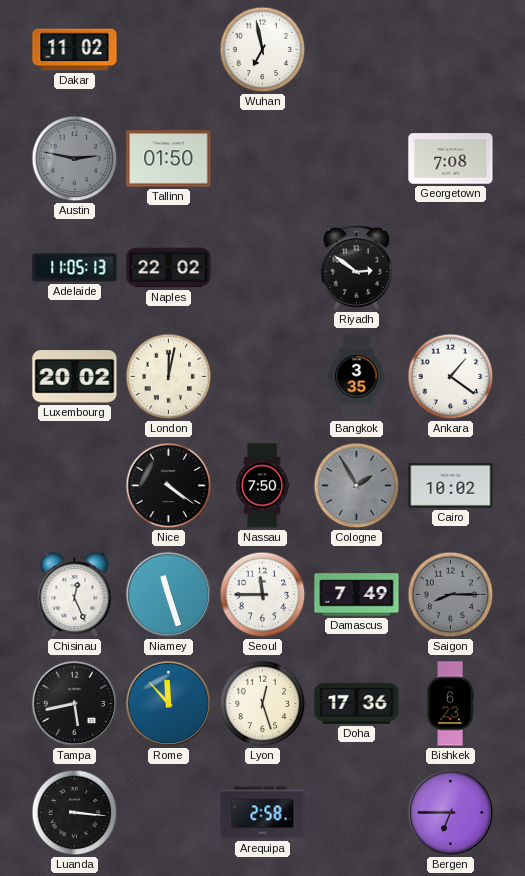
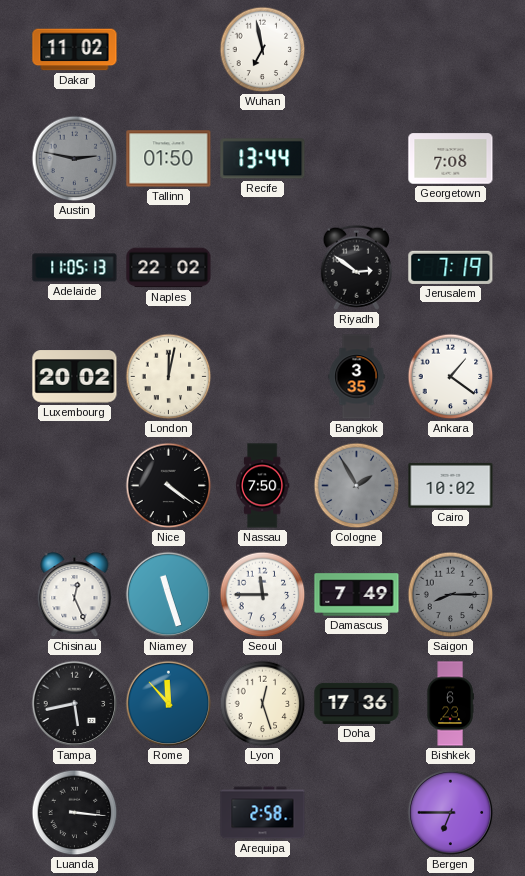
Recife: none -> 13:44 (263, 159)
Jerusalem: none -> 7:19 (451, 267)
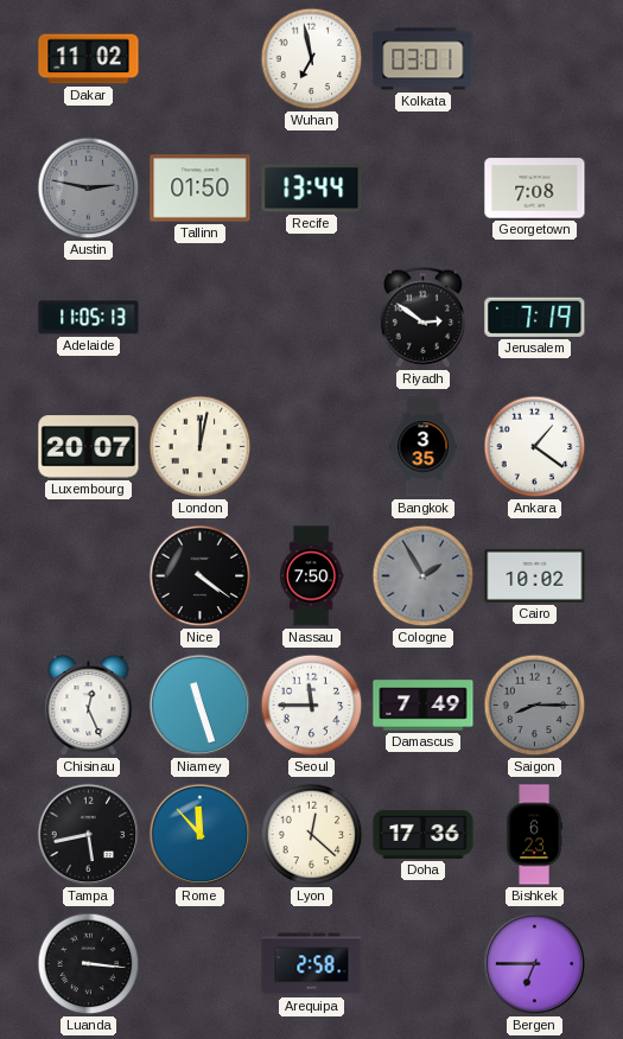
Kolkata: none -> 03:01 (424, 59)
Naples: 22:02 -> none (169, 268)
Luxembourg: 20:02 -> 20:07 (89, 447)
Lyon: 12:27 -> 12:22 (312, 835)
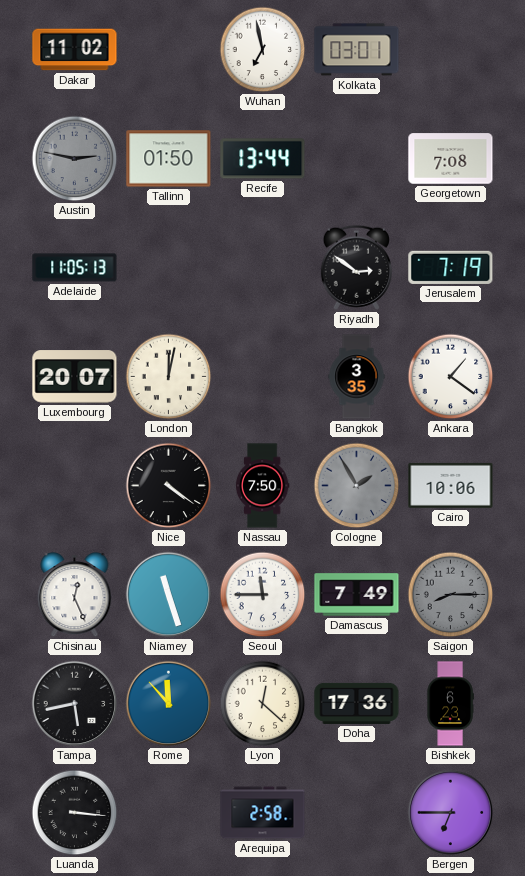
Cairo: 10:02 -> 10:06 (451, 485)
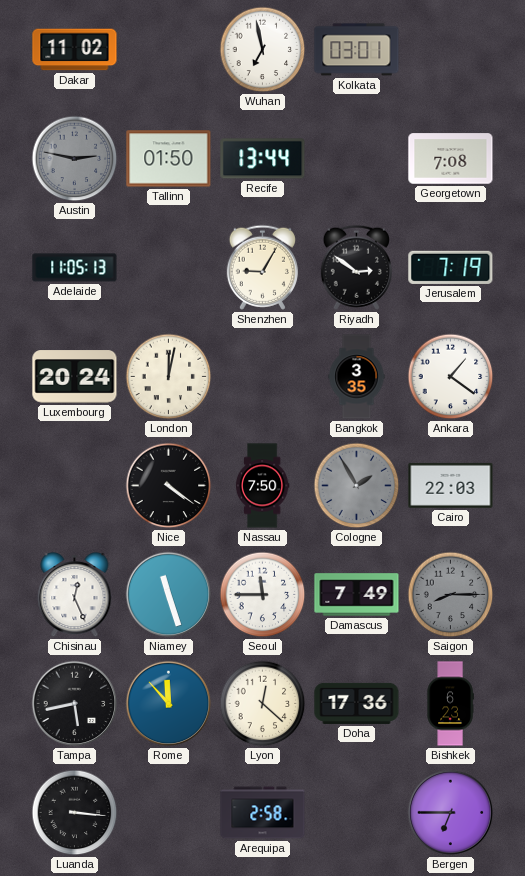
Shenzhen: none -> 9:05 (262, 267)
Luxembourg: 20:07 -> 20:24 (75, 377)
Cairo: 10:06 -> 22:03 (451, 485)
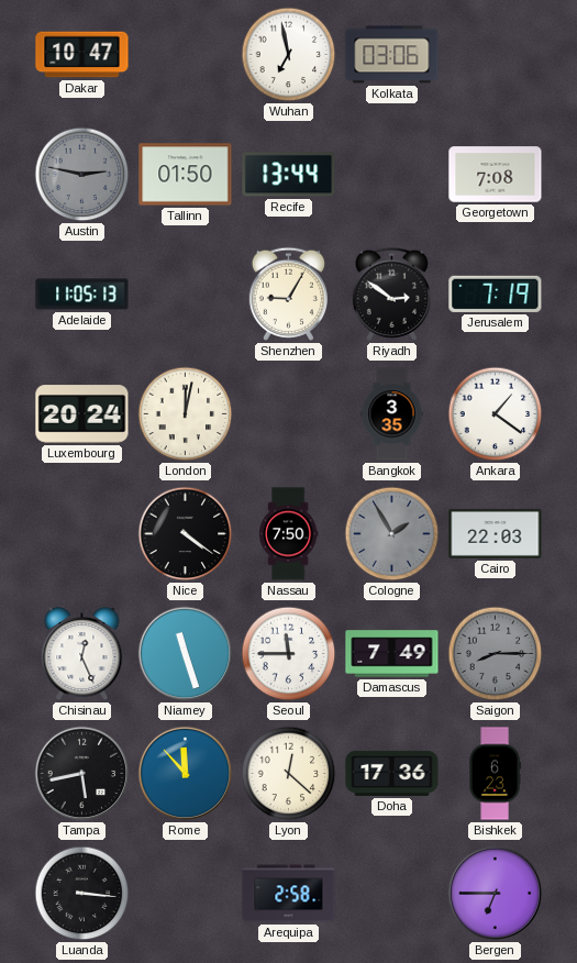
Dakar: 11:02 -> 10:47 (82, 55)
Kolkata: 03:01 -> 03:06 (392, 55)
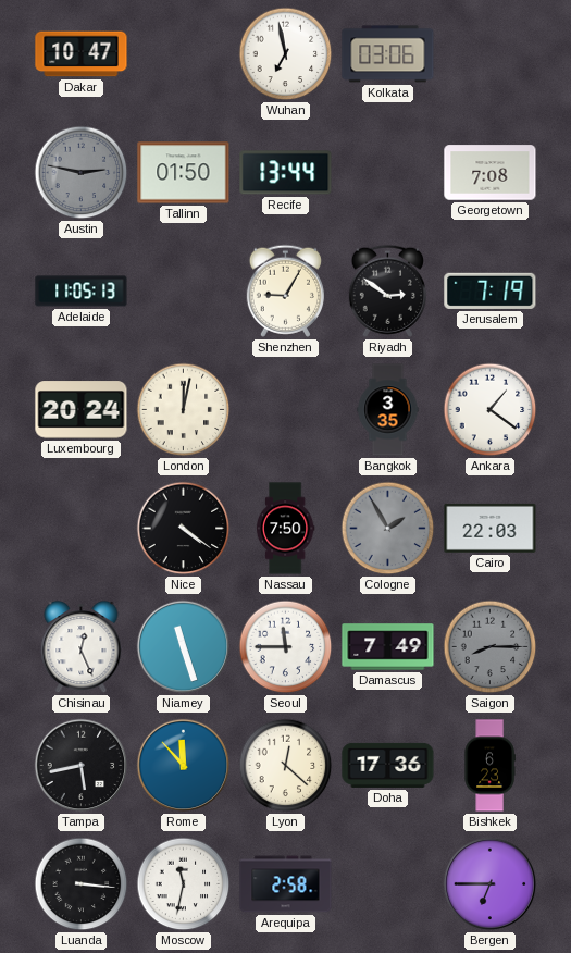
Moscow: none -> 11:32 (184, 884)
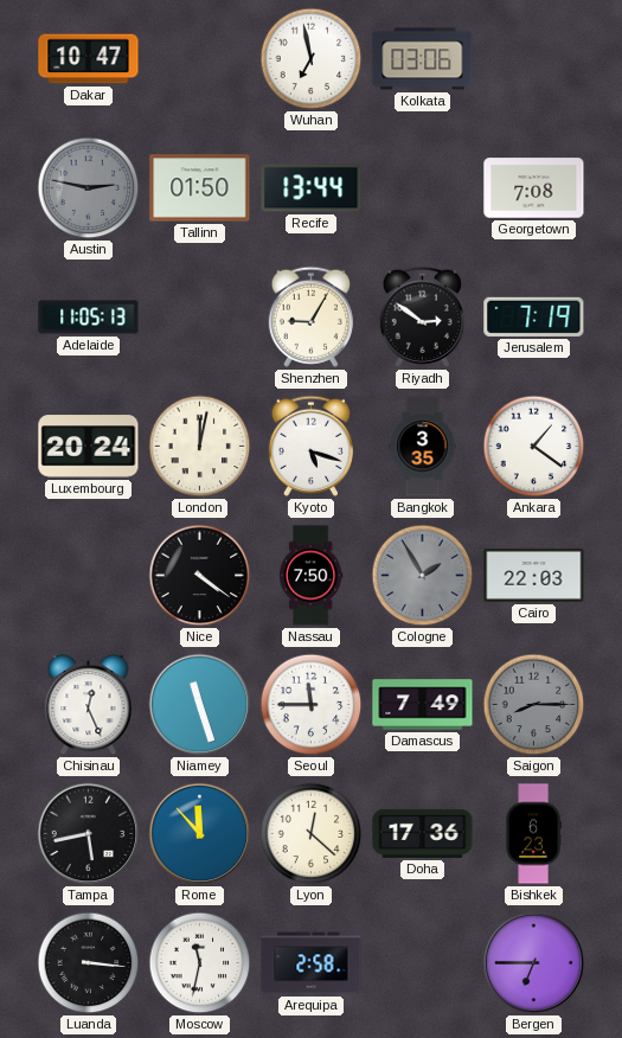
Kyoto: none -> 5:18 (310, 446)
